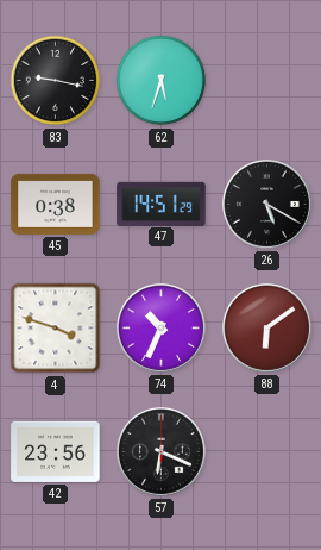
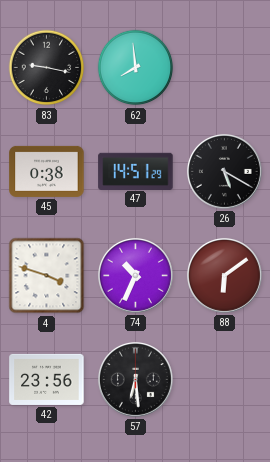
62: 5:33 -> 7:59 (136, 68)
57: 6:19 -> 6:29 (135, 379)
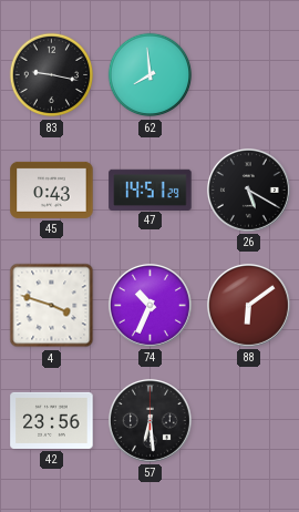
45: 0:38 -> 0:43 (52, 190)
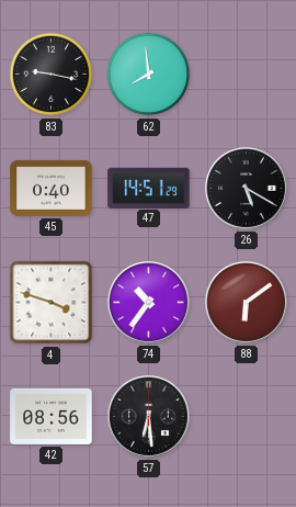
45: 0:43 -> 0:40 (52, 188)
74: 10:34 -> 10:36 (148, 302)
42: 23:56 -> 08:56 (52, 416)
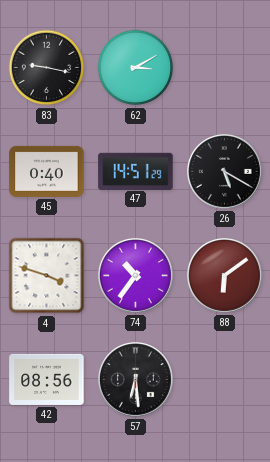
62: 7:59 -> 3:10 (136, 68)
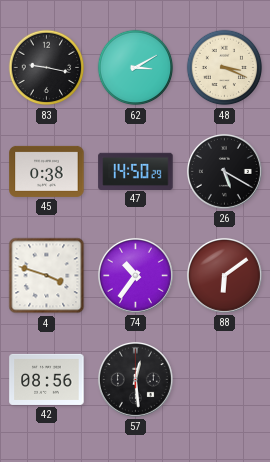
48: none -> 3:19 (225, 68)
45: 0:40 -> 0:38 (47, 171)
47: 14:51 -> 14:50 (136, 171)
57: 6:29 -> 12:29 (135, 379)
